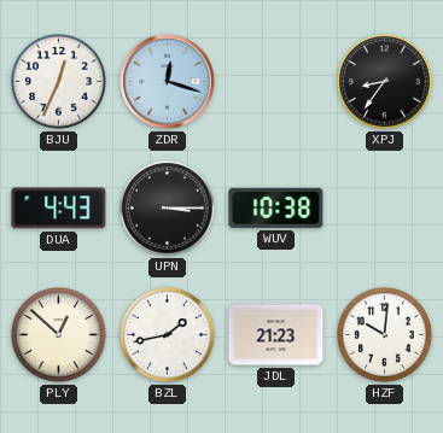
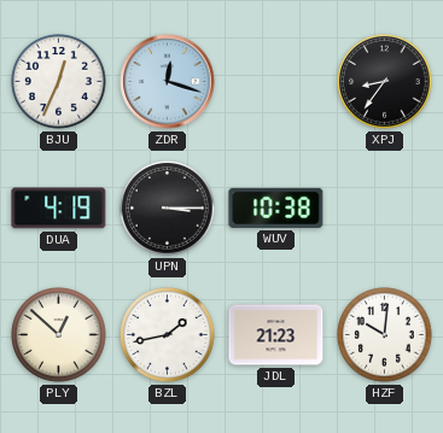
DUA: 4:43 -> 4:19 (59, 209)
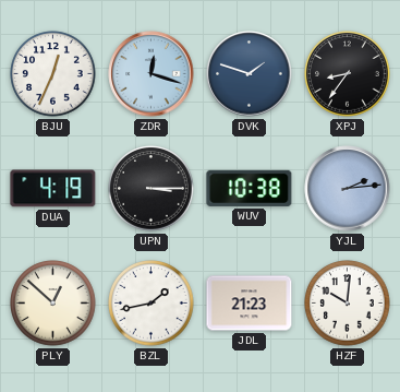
DVK: none -> 1:48 (250, 74)
YJL: none -> 2:14 (348, 189)
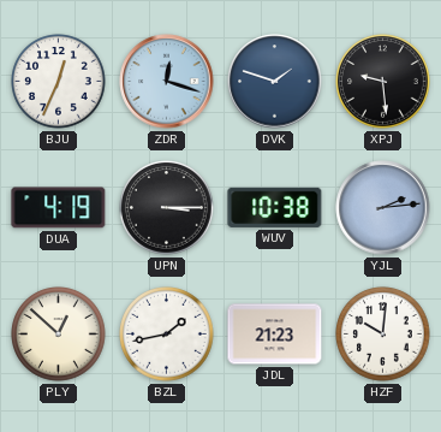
XPJ: 8:36 -> 9:29 (383, 82)
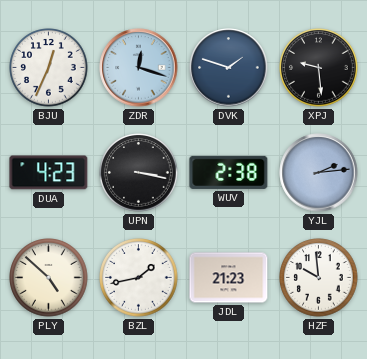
DUA: 4:19 -> 4:23 (49, 173)
UPN: 3:15 -> 3:17 (139, 173)
WUV: 10:38 -> 2:38 (229, 172)
PLY: 12:52 -> 4:52 (49, 278)
HZF: 10:01 -> 9:59 (319, 278)
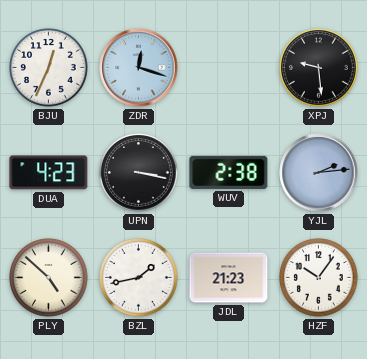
DVK: 1:48 -> none (229, 68)
HZF: 9:59 -> 10:06 (319, 278)
